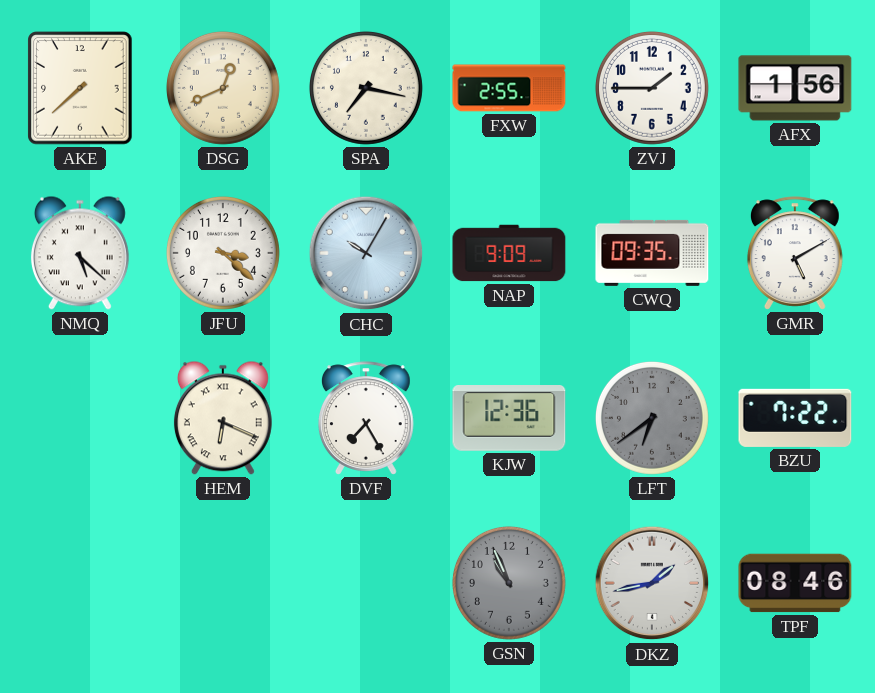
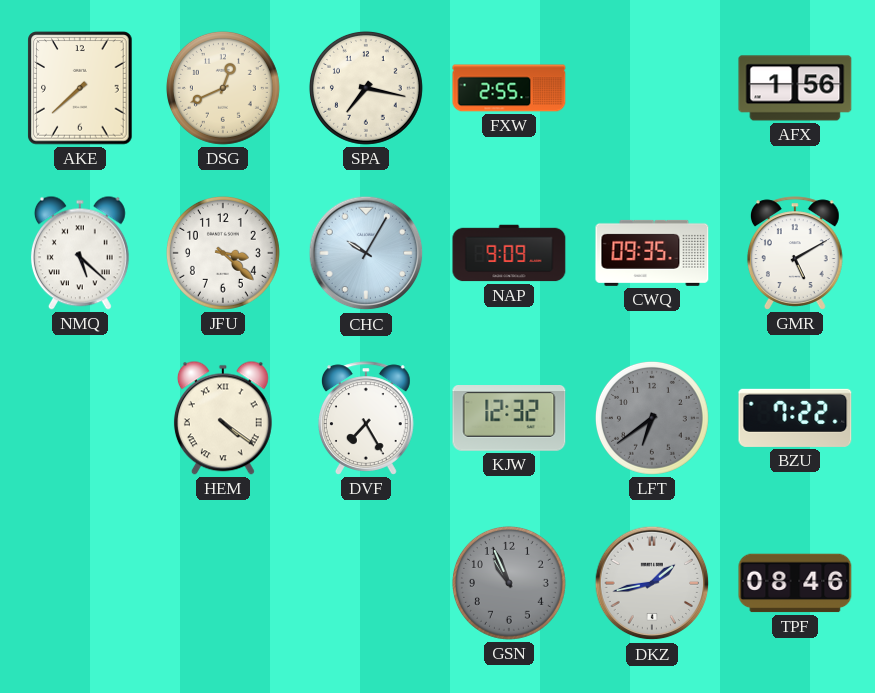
ZVJ: 1:45 -> none (652, 88)
HEM: 6:19 -> 4:21 (223, 418)
KJW: 12:36 -> 12:32 (509, 419)
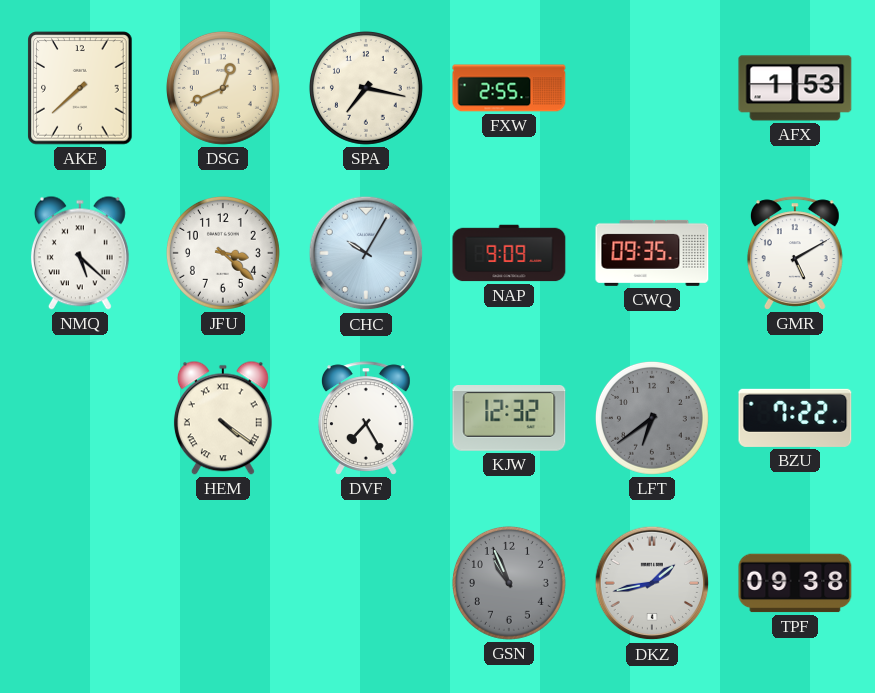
AFX: 1:56 -> 1:53 (795, 88)
TPF: 08:46 -> 09:38 (795, 583)
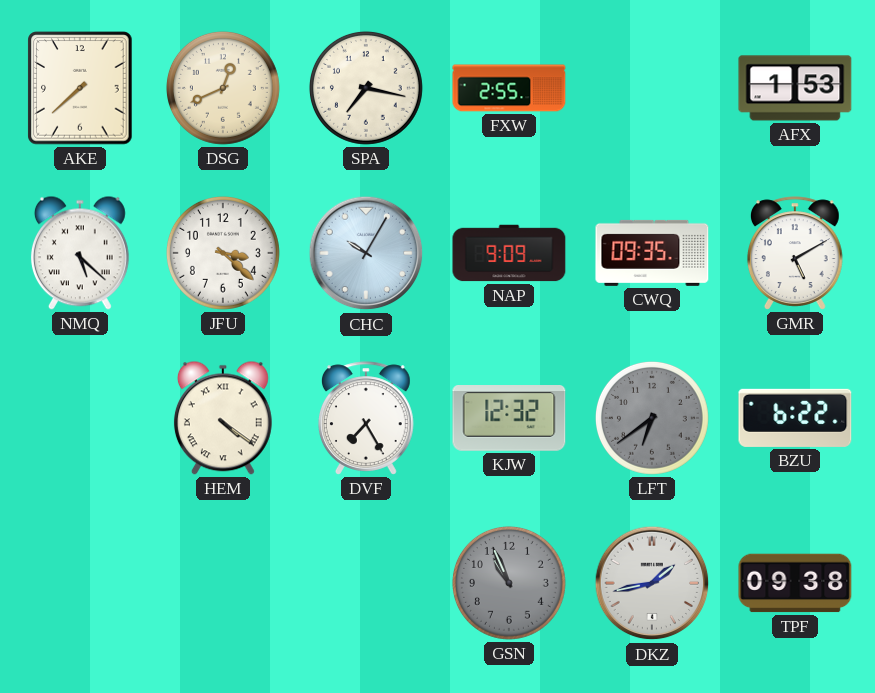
BZU: 7:22 -> 6:22 (795, 418)
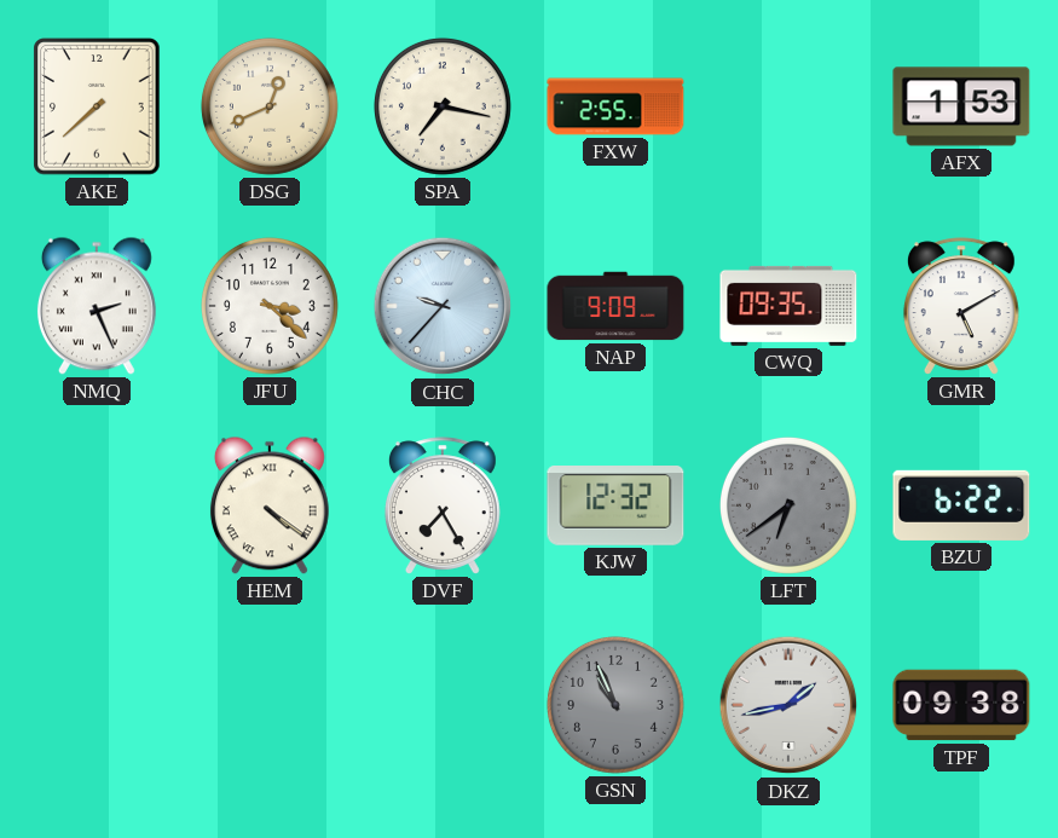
NMQ: 5:22 -> 2:26 (97, 306)
CHC: 10:05 -> 9:37 (443, 306)
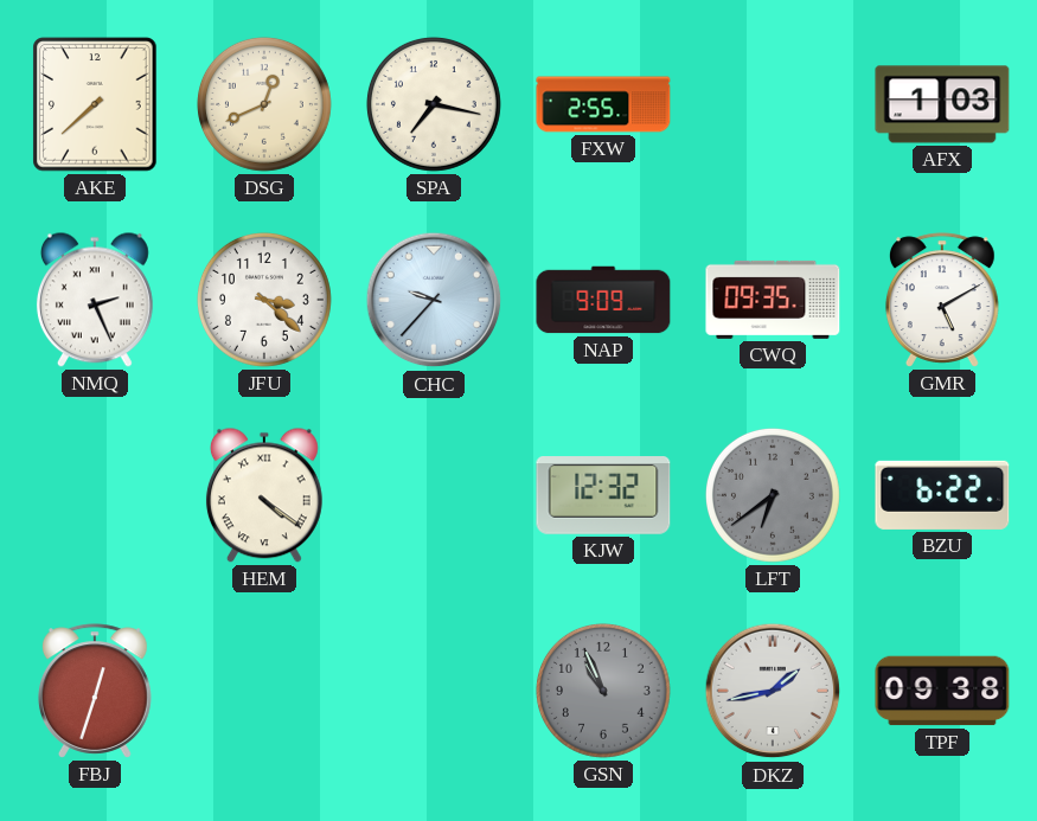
AFX: 1:53 -> 1:03 (942, 104)
DVF: 7:25 -> none (443, 505)
FBJ: none -> 12:33 (95, 691)
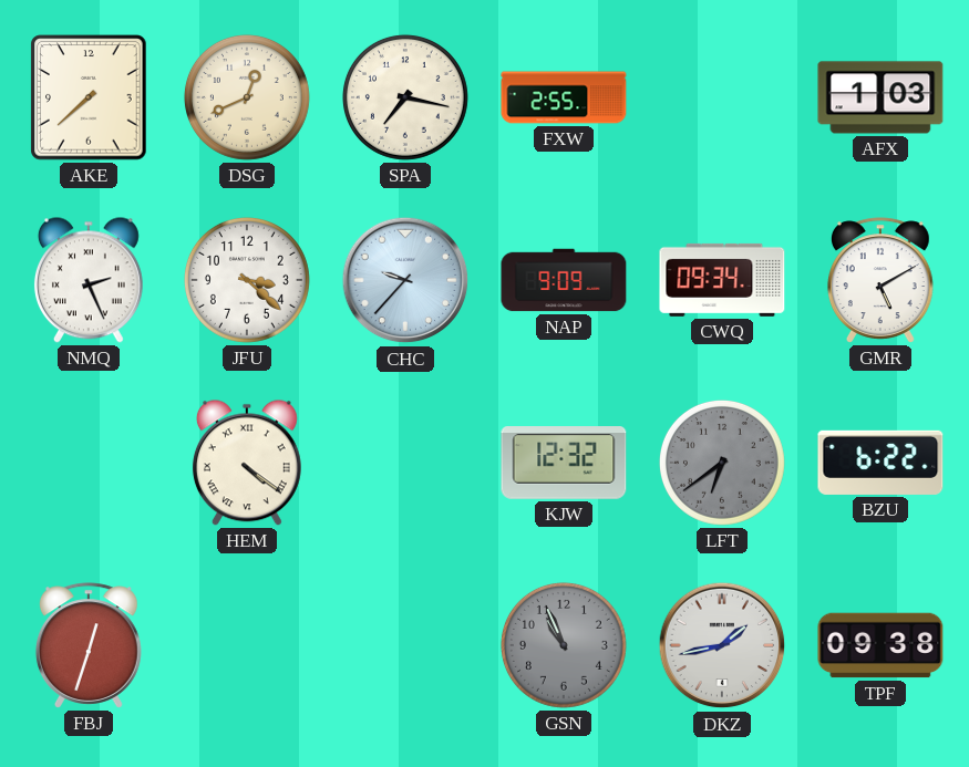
CWQ: 09:35 -> 09:34 (722, 280)
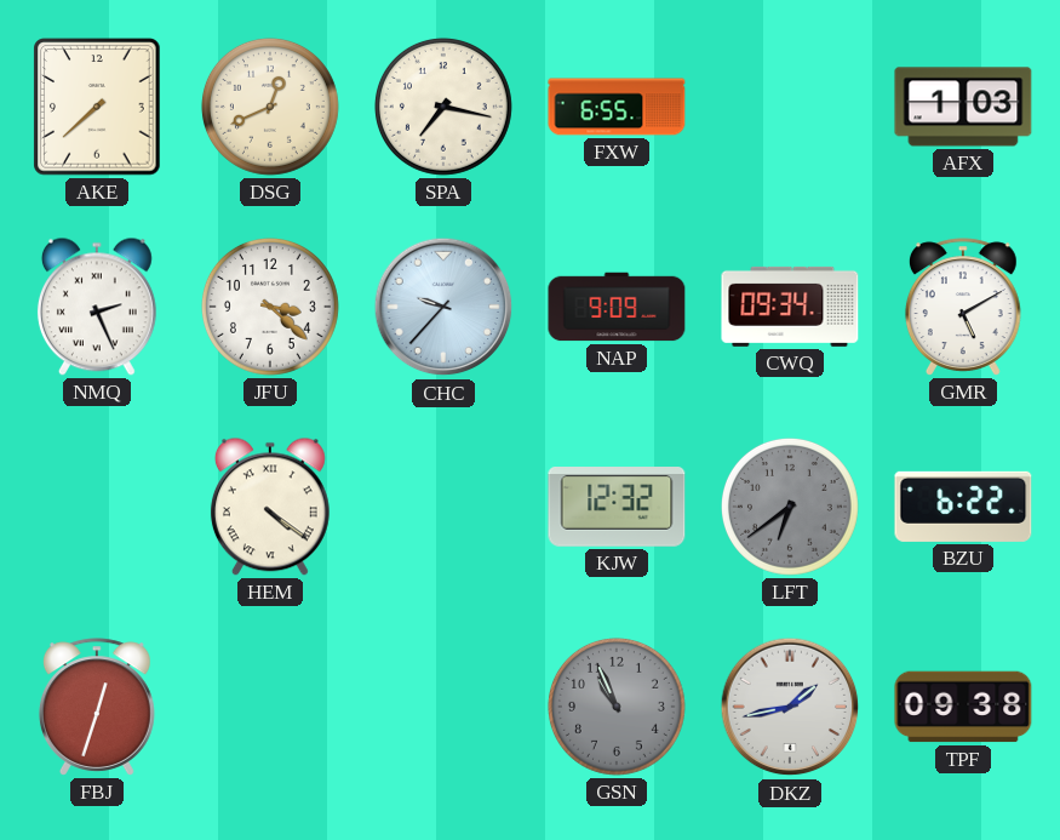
FXW: 2:55 -> 6:55 (617, 107)
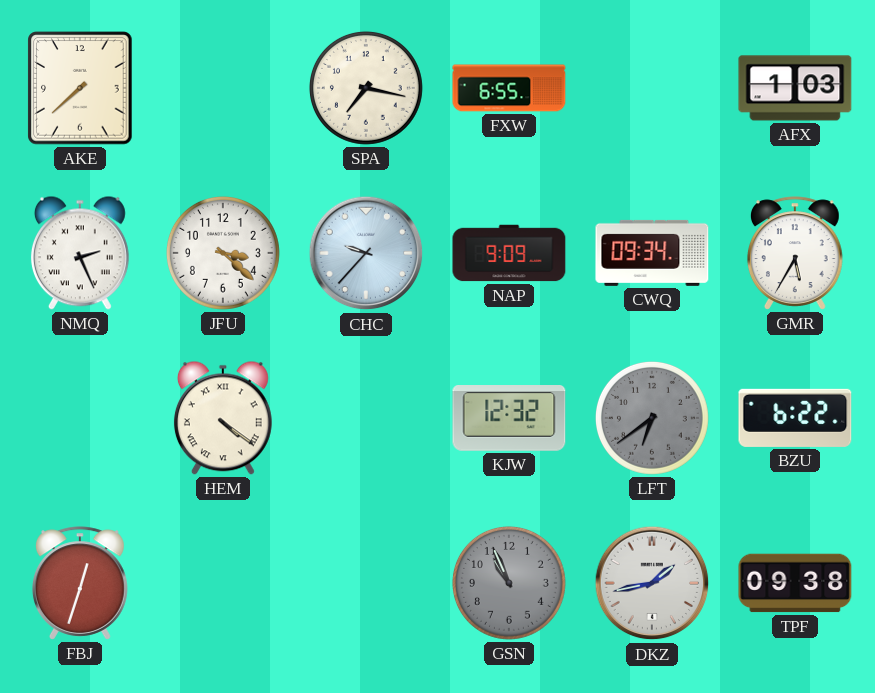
DSG: 12:41 -> none (270, 107)
GMR: 5:10 -> 5:35 (795, 253)
